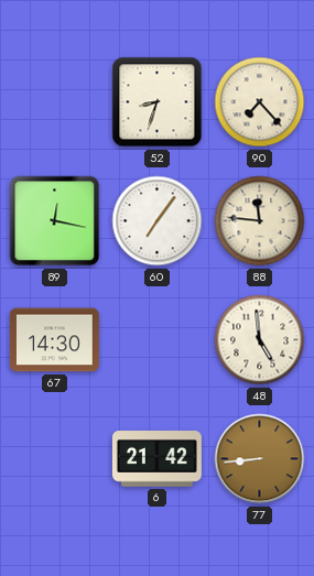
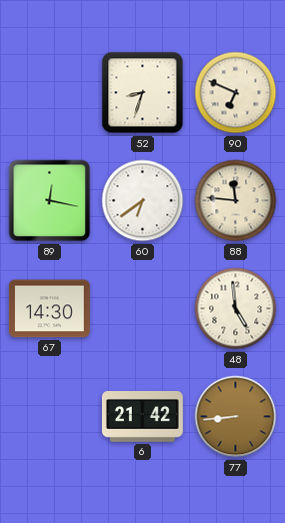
90: 7:23 -> 6:49 (236, 93)
60: 7:06 -> 6:39 (143, 201)
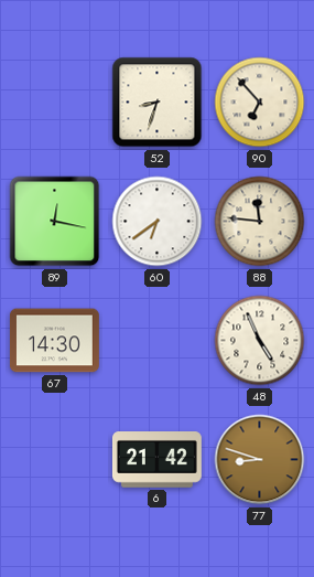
90: 6:49 -> 6:53 (260, 103)
48: 4:59 -> 4:56 (260, 341)
77: 8:44 -> 8:48 (260, 460)
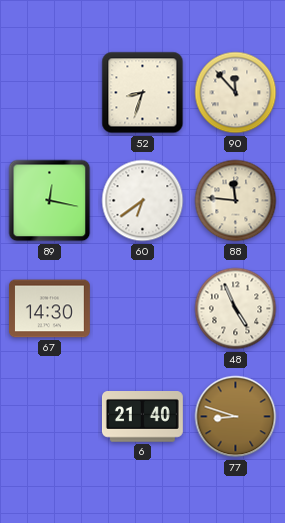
90: 6:53 -> 11:53 (236, 93)
6: 21:42 -> 21:40 (142, 417)
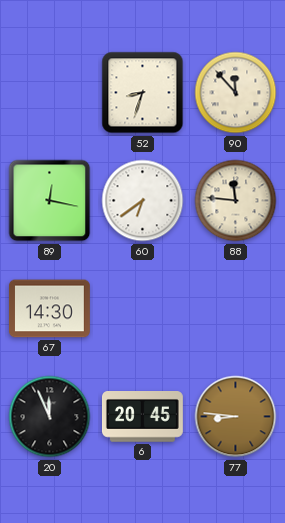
48: 4:56 -> none (236, 309)
20: none -> 11:56 (50, 417)
6: 21:40 -> 20:45 (142, 417)
77: 8:48 -> 8:46 (236, 417)
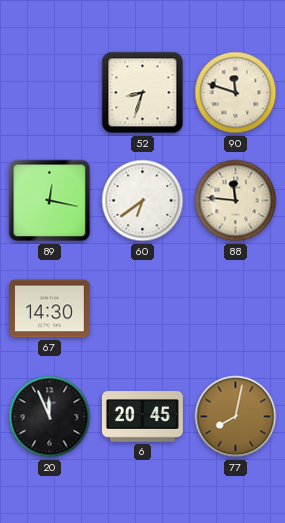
90: 11:53 -> 11:48 (236, 93)
77: 8:46 -> 8:02 (236, 417)
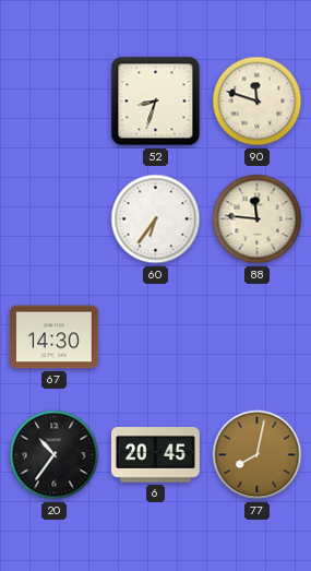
89: 12:17 -> none (50, 201)
60: 6:39 -> 6:36 (156, 219)
20: 11:56 -> 10:36 (55, 455)
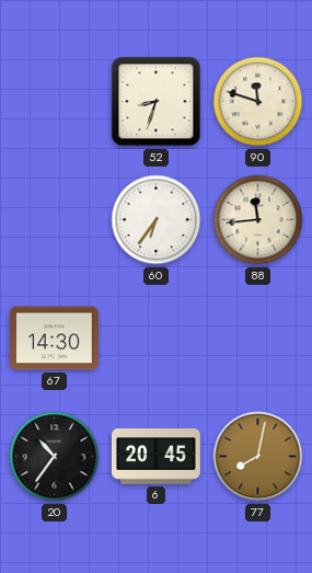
88: 11:46 -> 11:44 (258, 220)
